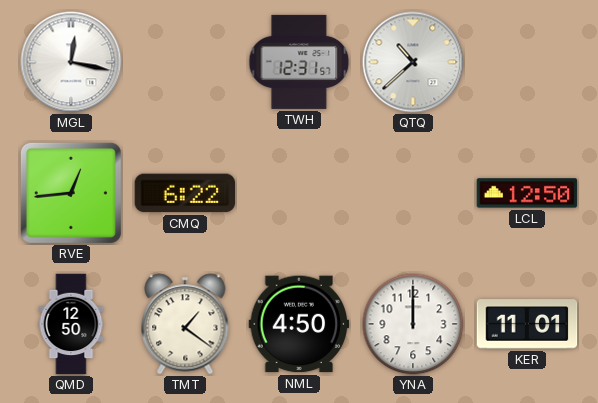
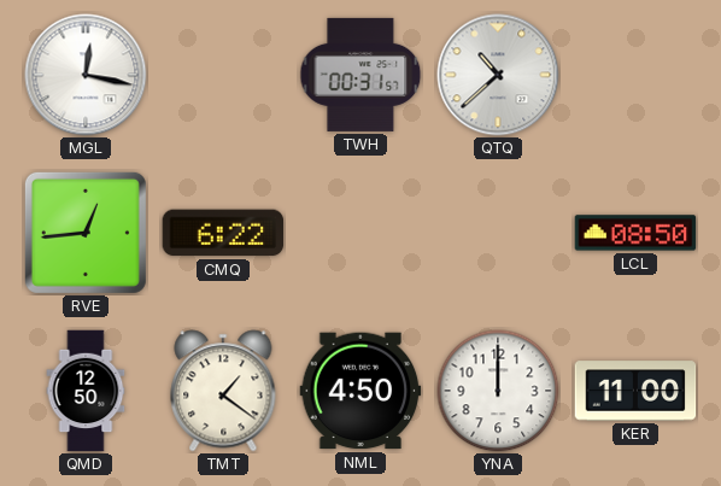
TWH: 12:31 -> 00:31 (360, 75)
LCL: 12:50 -> 08:50 (635, 233)
KER: 11:01 -> 11:00 (635, 391)
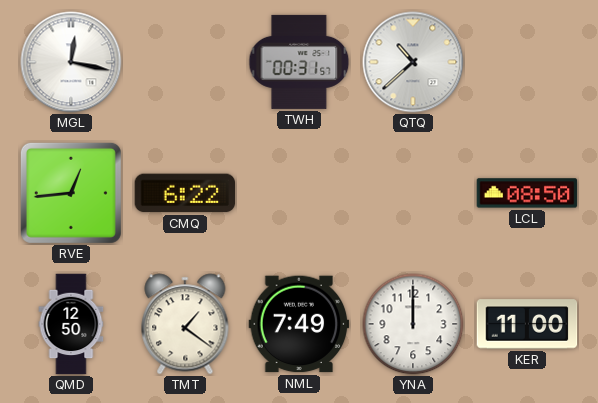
NML: 4:50 -> 7:49 (299, 324)
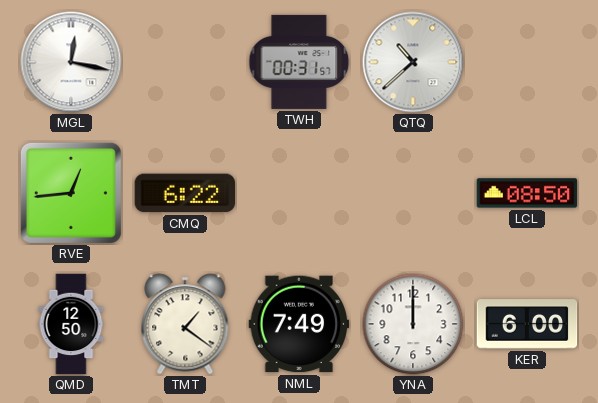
KER: 11:00 -> 6:00 (527, 324)
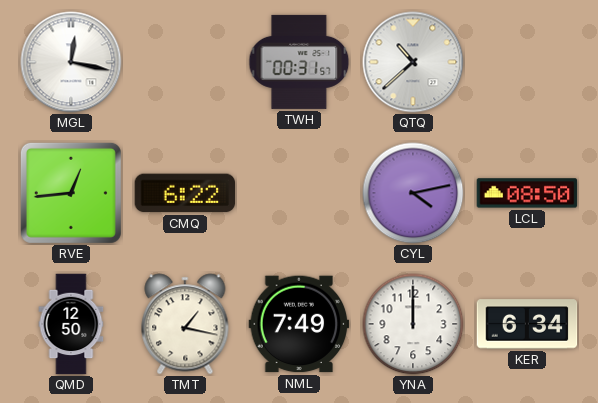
CYL: none -> 4:13 (413, 193)
TMT: 1:21 -> 1:17 (185, 324)
KER: 6:00 -> 6:34 (527, 324)
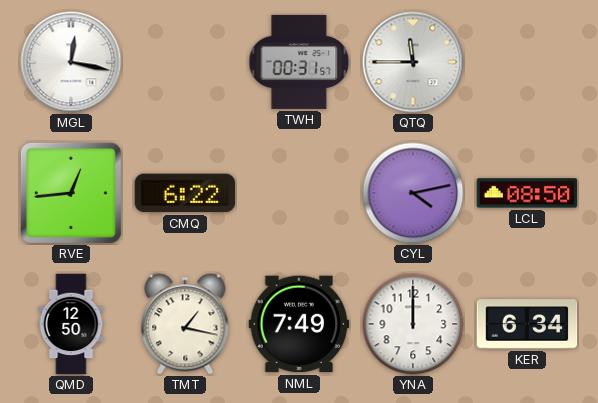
QTQ: 10:38 -> 11:45 (413, 62)
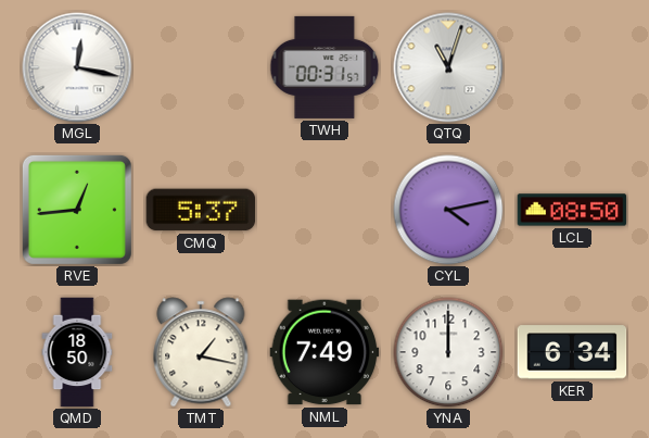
QTQ: 11:45 -> 11:03 (448, 67)
CMQ: 6:22 -> 5:37 (201, 210)
QMD: 12:50 -> 18:50 (77, 352)
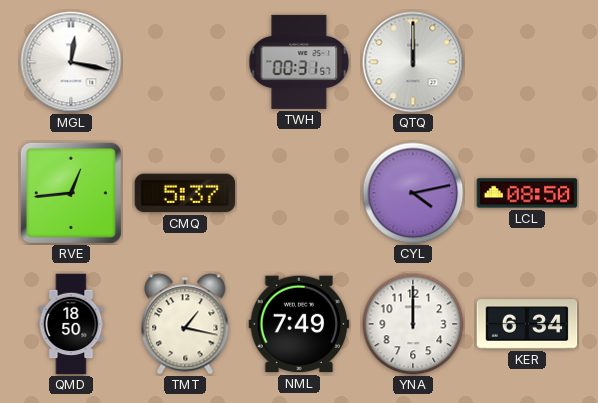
QTQ: 11:03 -> 12:00 (413, 62)
